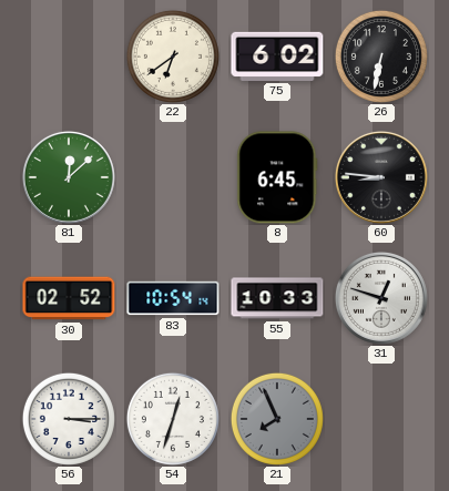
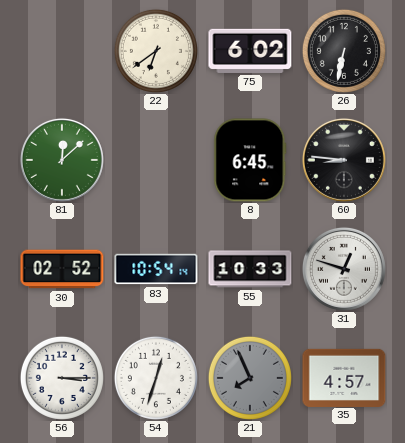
35: none -> 4:57 (344, 377)
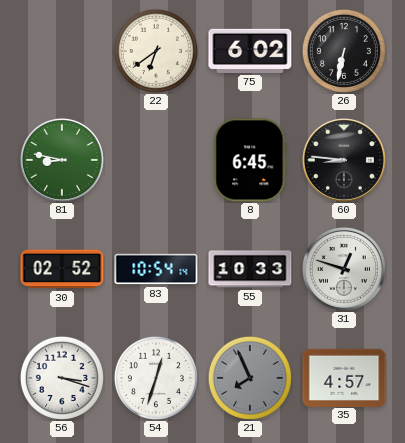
81: 12:08 -> 8:47 (62, 160)
56: 3:15 -> 3:18 (62, 378)
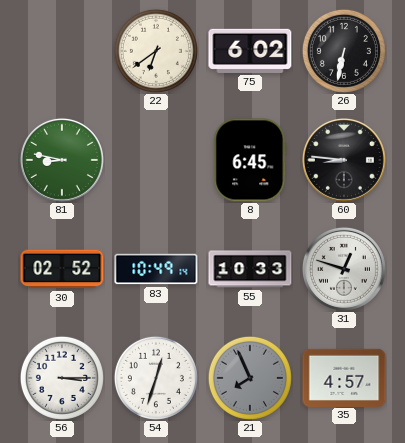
83: 10:54 -> 10:49 (156, 269)
56: 3:18 -> 3:15 (62, 378)
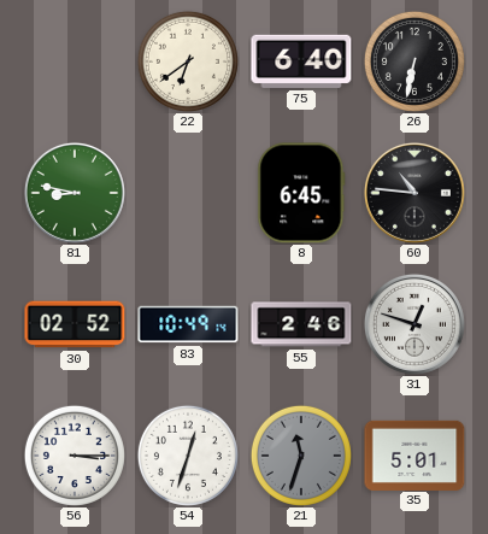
75: 6:02 -> 6:40 (301, 61)
60: 8:46 -> 10:46 (414, 193)
55: 10:33 -> 2:46 (301, 324)
21: 7:56 -> 11:33 (301, 456)
35: 4:57 -> 5:01 (414, 454)
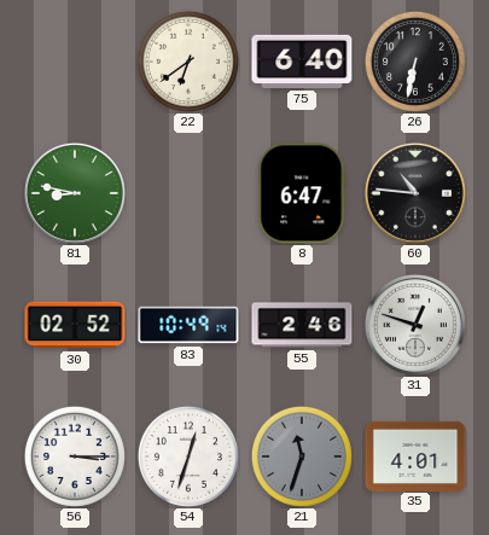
8: 6:45 -> 6:47 (302, 193)
35: 5:01 -> 4:01 (415, 455)
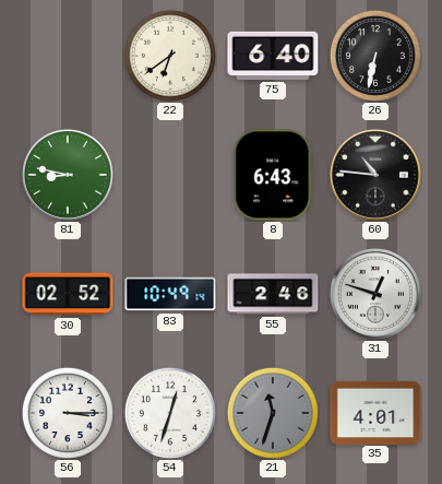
8: 6:47 -> 6:43 (273, 175)
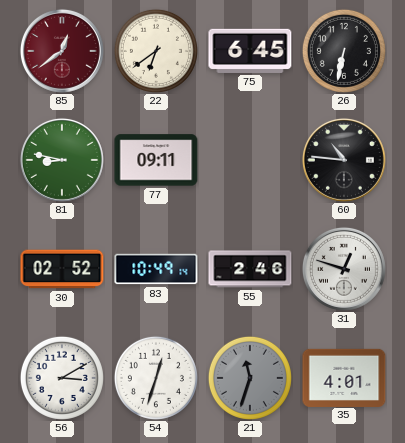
85: none -> 12:39 (62, 51)
75: 6:40 -> 6:45 (250, 51)
77: none -> 09:11 (156, 160)
8: 6:43 -> none (273, 175)
56: 3:15 -> 3:10 (62, 378)
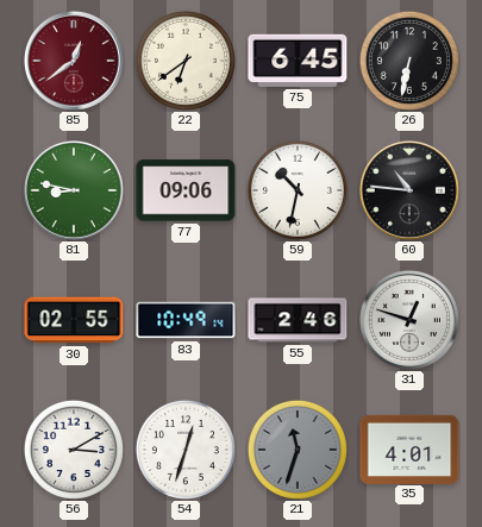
77: 09:11 -> 09:06 (186, 190)
59: none -> 10:32 (298, 190)
30: 02:52 -> 02:55 (74, 320)
